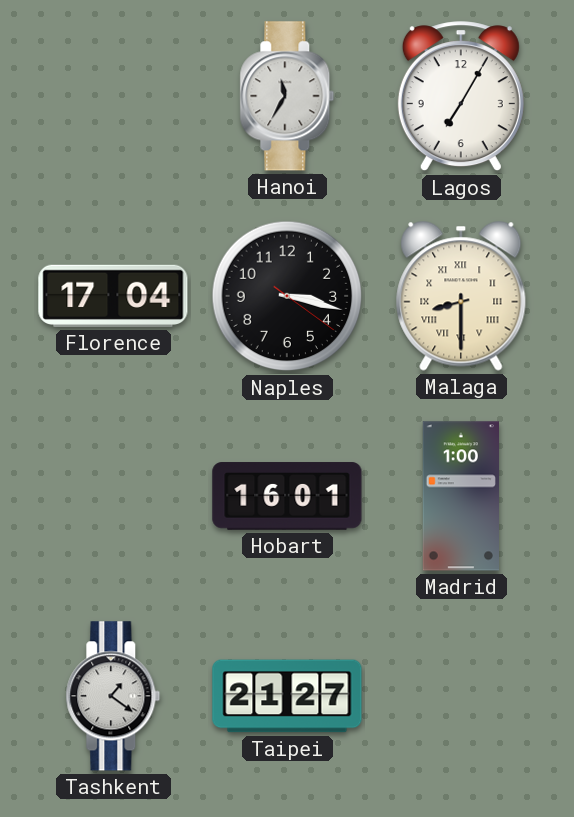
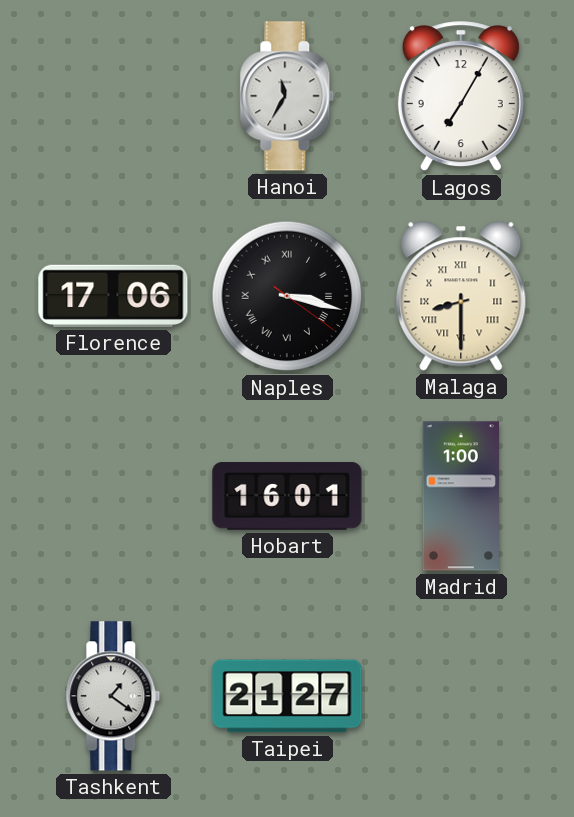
Florence: 17:04 -> 17:06 (113, 296)
Naples numerals: Arabic -> Roman (287, 296)
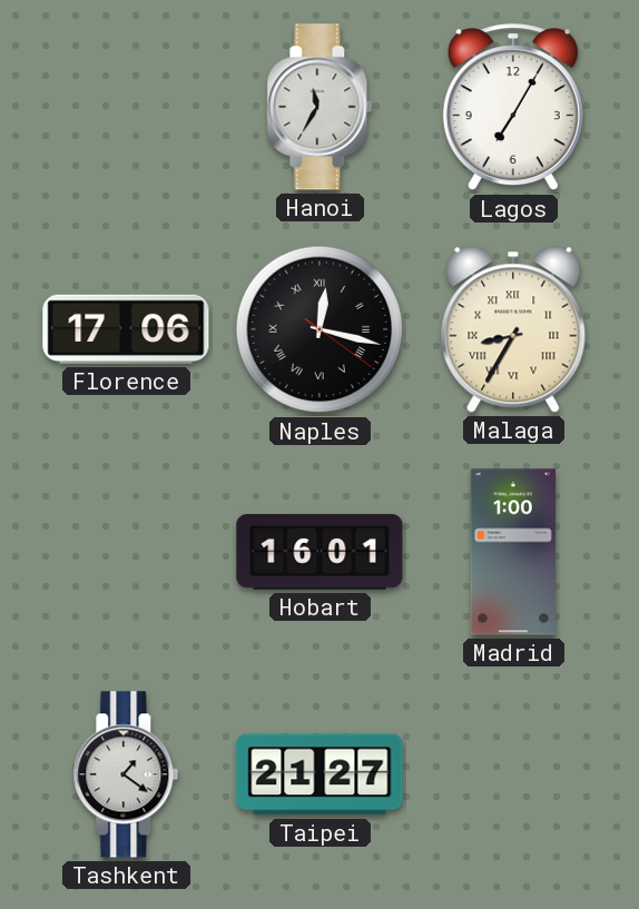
Naples: 3:17 -> 12:17 (319, 329)
Malaga: 8:30 -> 8:35 (513, 329)
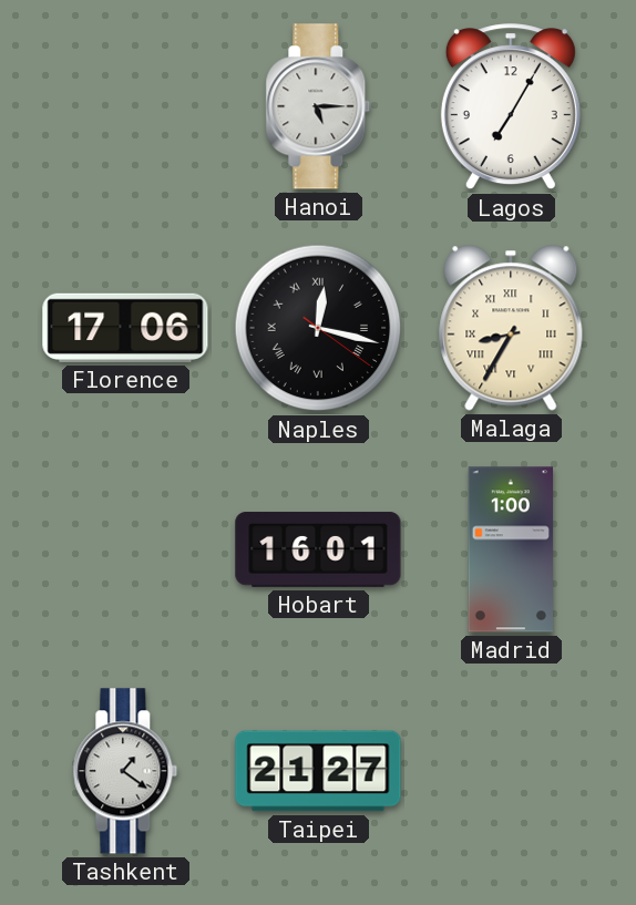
Hanoi: 11:35 -> 5:15 (318, 106)
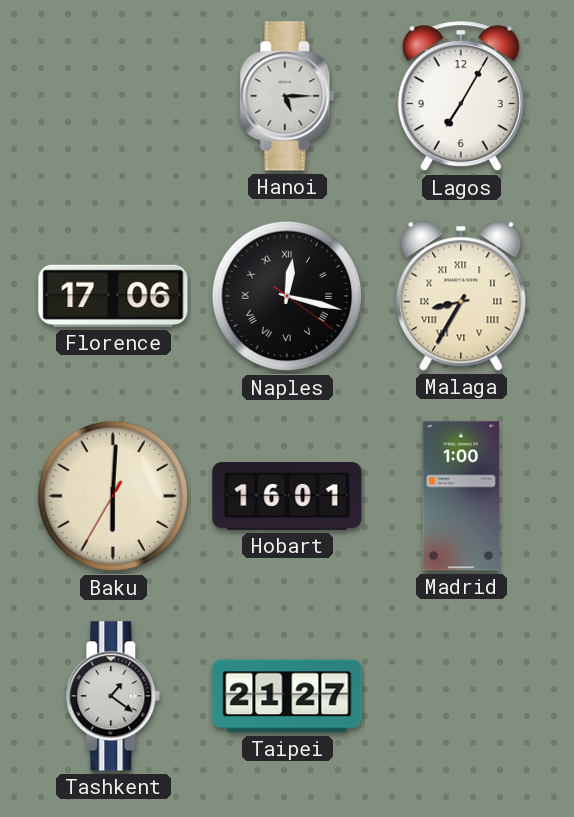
Baku: none -> 6:00 (113, 496)
